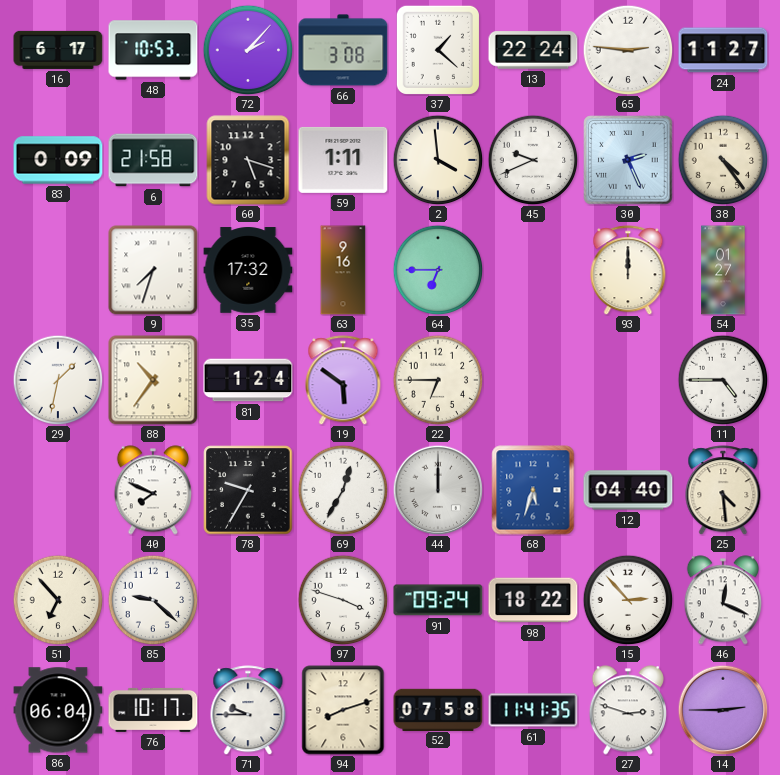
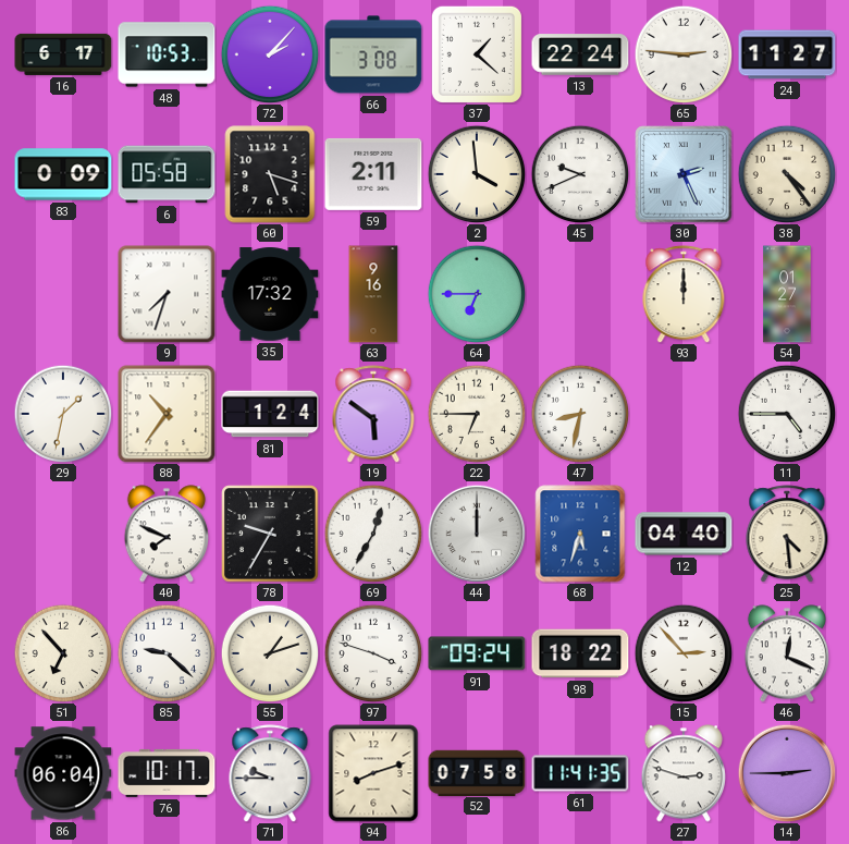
6: 21:58 -> 05:58 (167, 174)
59: 1:11 -> 2:11 (373, 174)
47: none -> 8:32 (580, 414)
55: none -> 1:12 (270, 653)
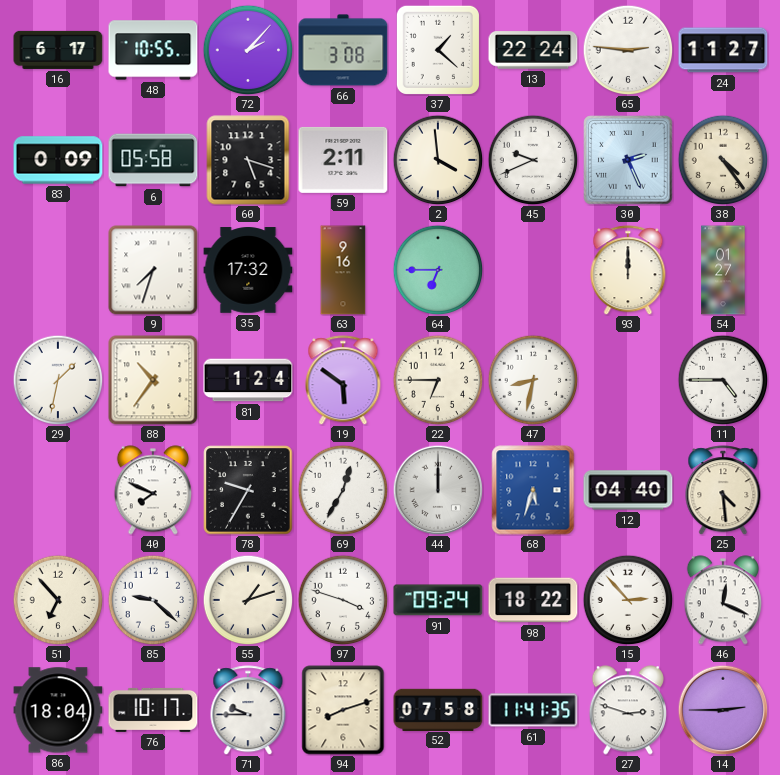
48: 10:53 -> 10:55 (153, 50)
86: 06:04 -> 18:04 (58, 710)
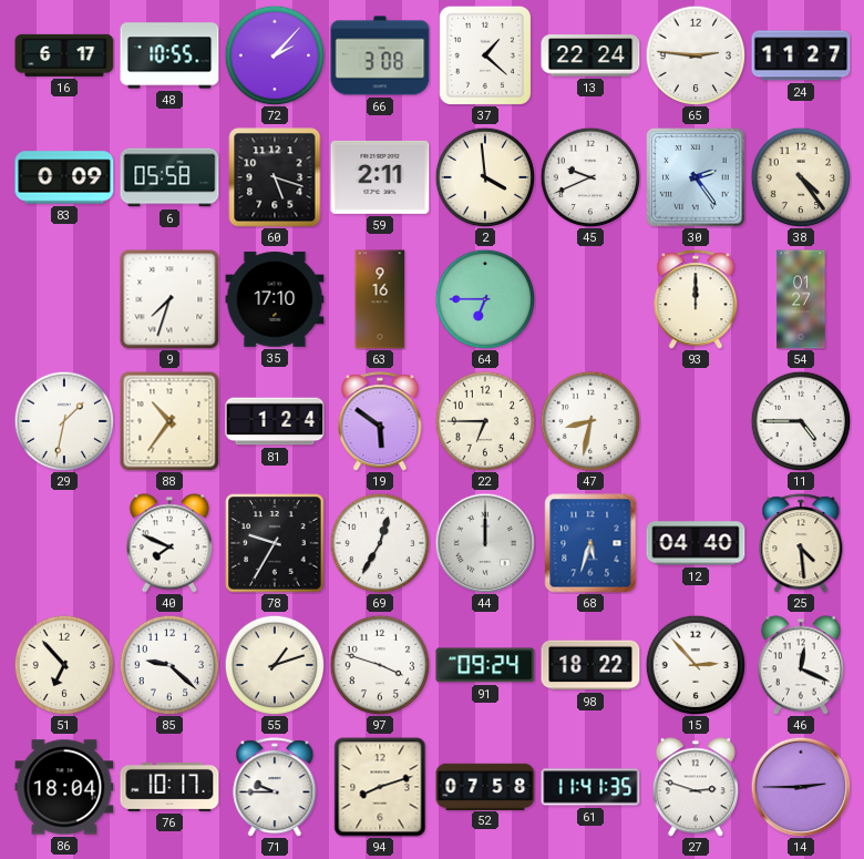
30: 2:26 -> 2:24 (696, 177)
35: 17:32 -> 17:10 (275, 299)
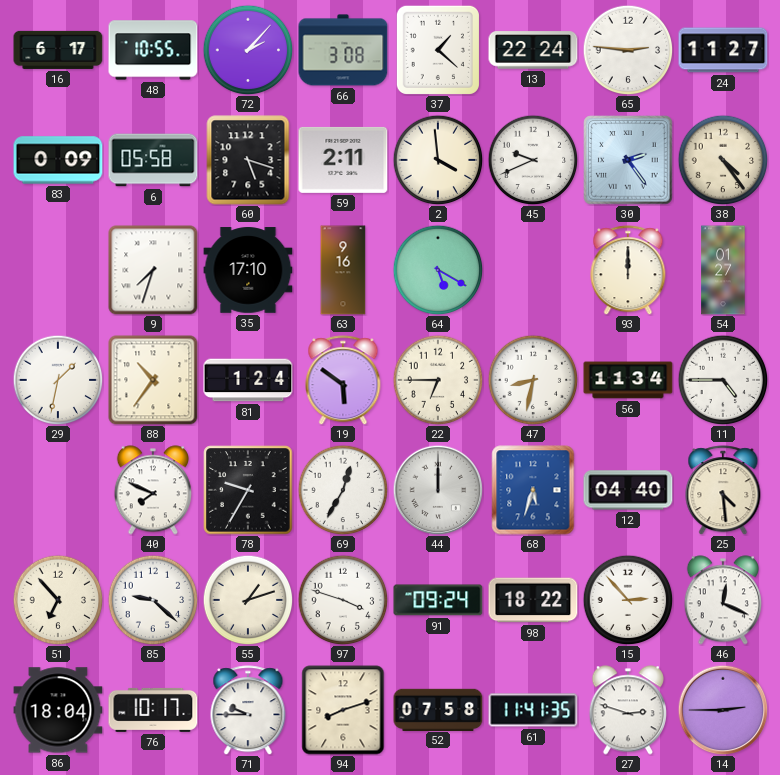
64: 6:45 -> 5:20 (438, 270)
56: none -> 11:34 (628, 380)
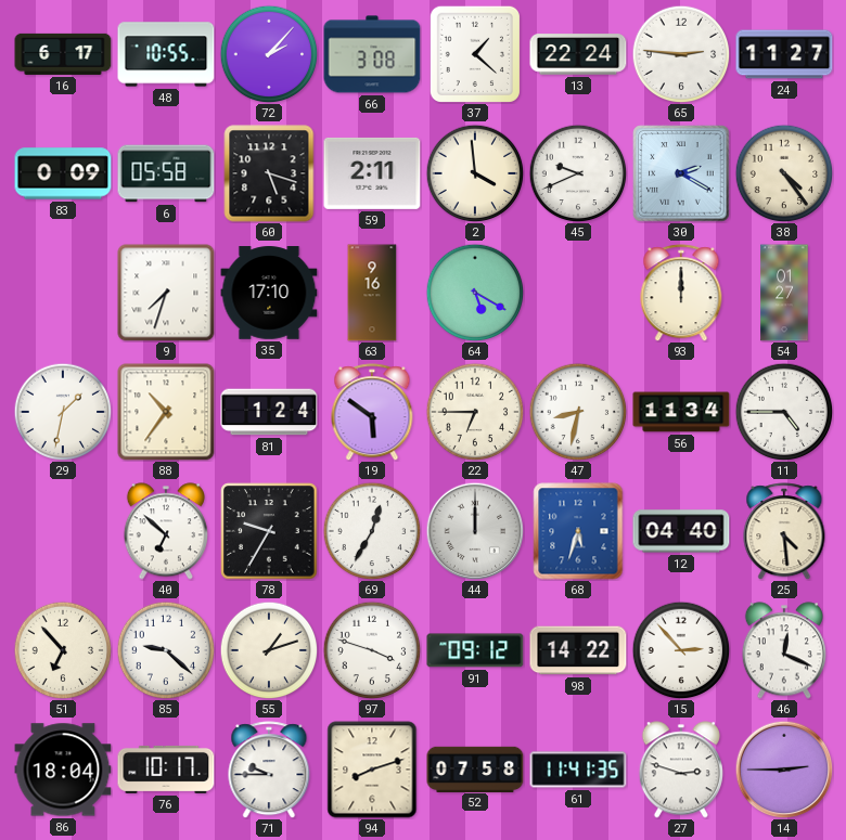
30: 2:24 -> 2:20 (681, 173)
40: 7:49 -> 6:52 (166, 531)
91: 09:24 -> 09:12 (475, 650)
98: 18:22 -> 14:22 (578, 650)
